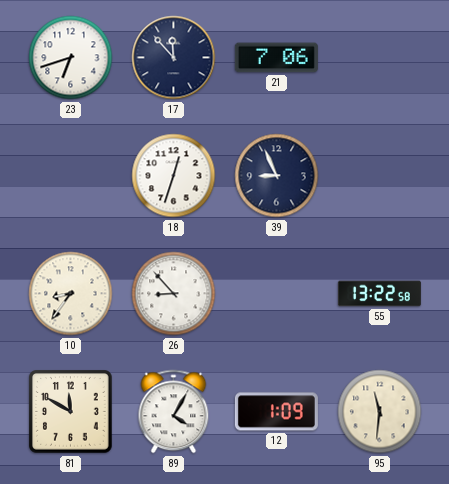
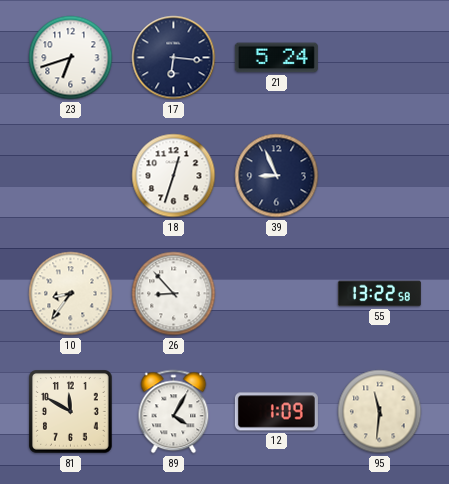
17: 11:53 -> 6:16 (174, 58)
21: 7:06 -> 5:24 (276, 58)
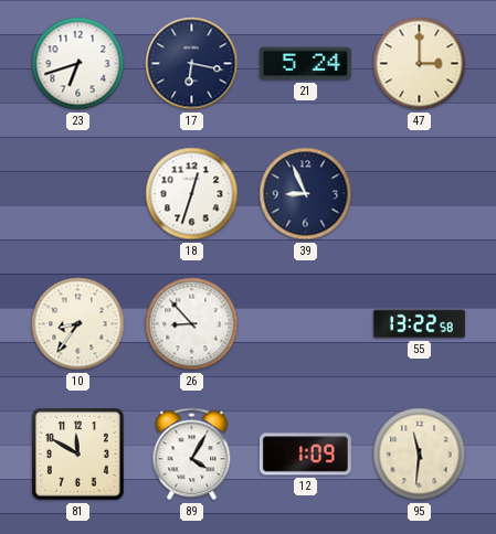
17: 6:16 -> 6:17 (192, 64)
47: none -> 3:00 (420, 64)
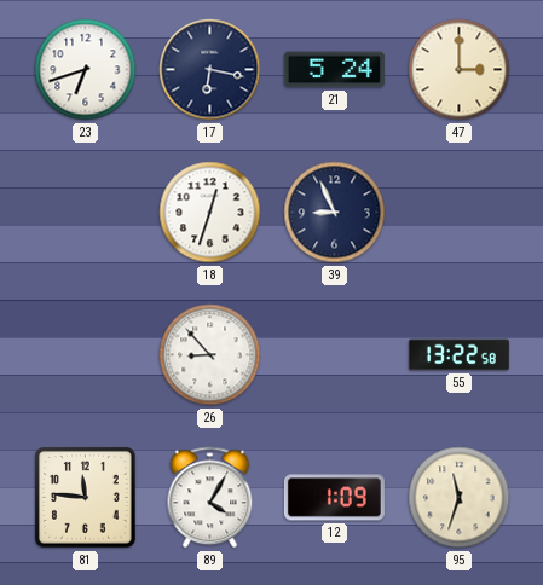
10: 8:36 -> none (78, 324)
81: 11:50 -> 11:46 (86, 498)
95: 11:31 -> 11:33 (460, 498)
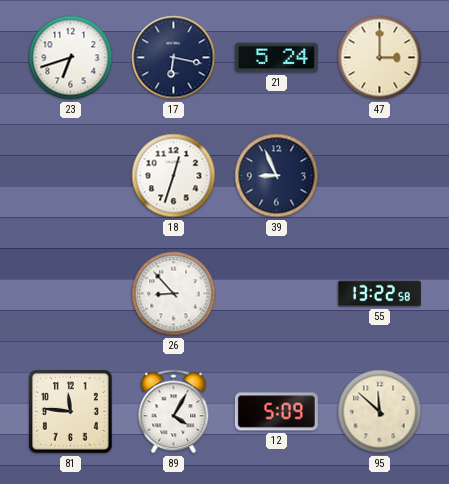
12: 1:09 -> 5:09 (276, 412)
95: 11:33 -> 11:52 (380, 412)
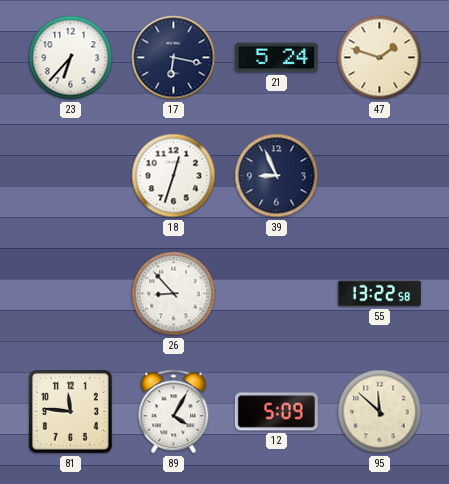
23: 6:42 -> 6:37 (71, 58)
47: 3:00 -> 1:48 (380, 58)
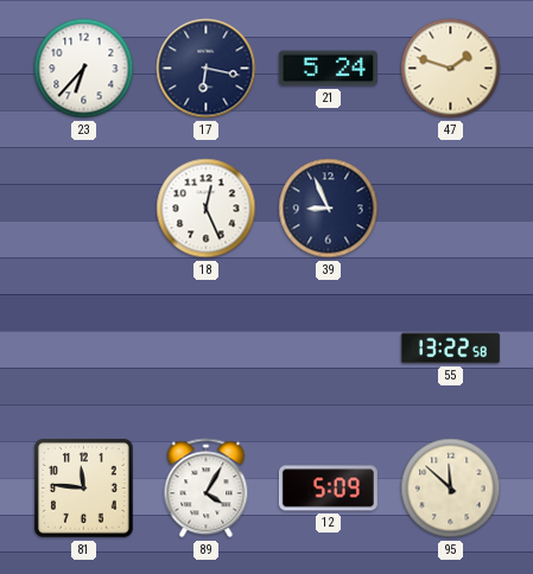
18: 12:33 -> 12:26 (207, 209)
26: 8:53 -> none (174, 294)
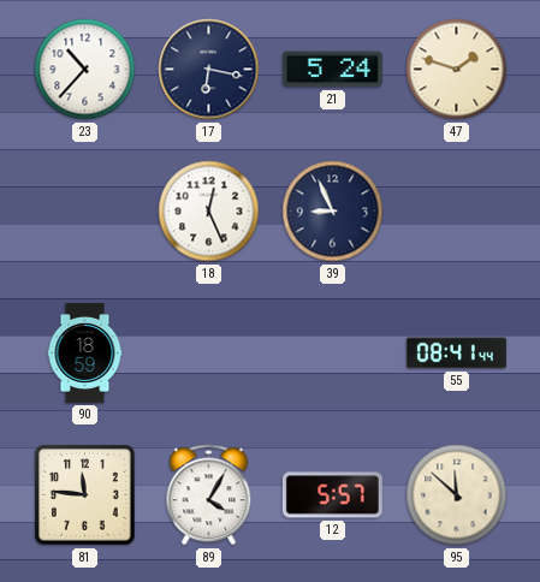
23: 6:37 -> 10:37 (85, 70)
90: none -> 18:59 (85, 352)
55: 13:22 -> 08:41 (456, 354)
12: 5:09 -> 5:57 (332, 495)
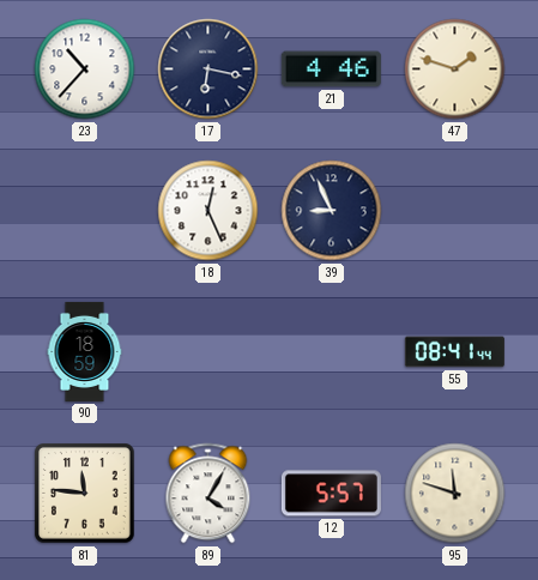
21: 5:24 -> 4:46 (331, 70)
95: 11:52 -> 11:48 (455, 494)
